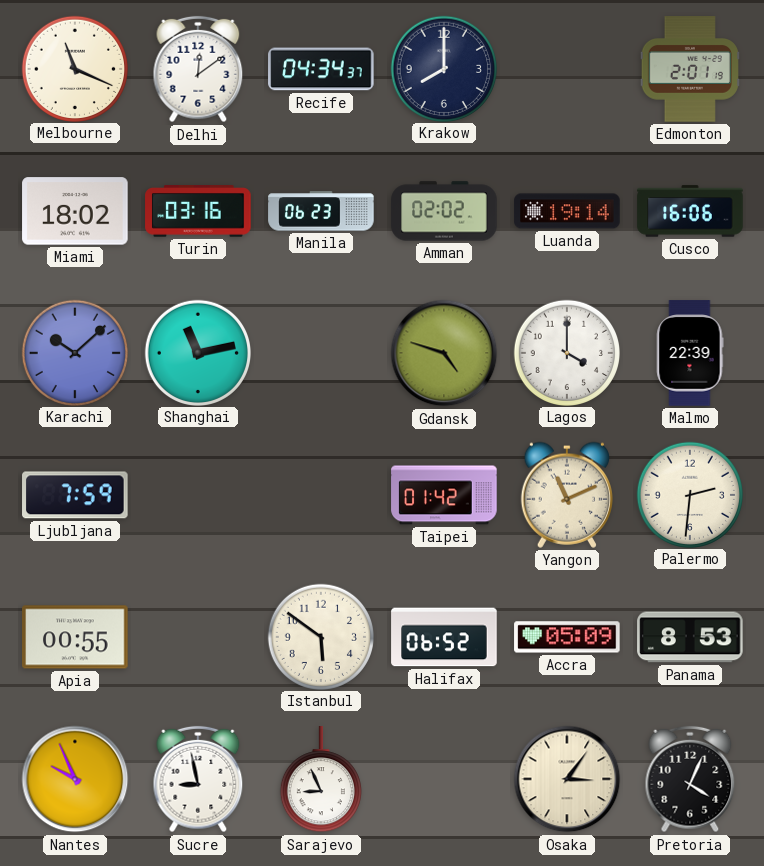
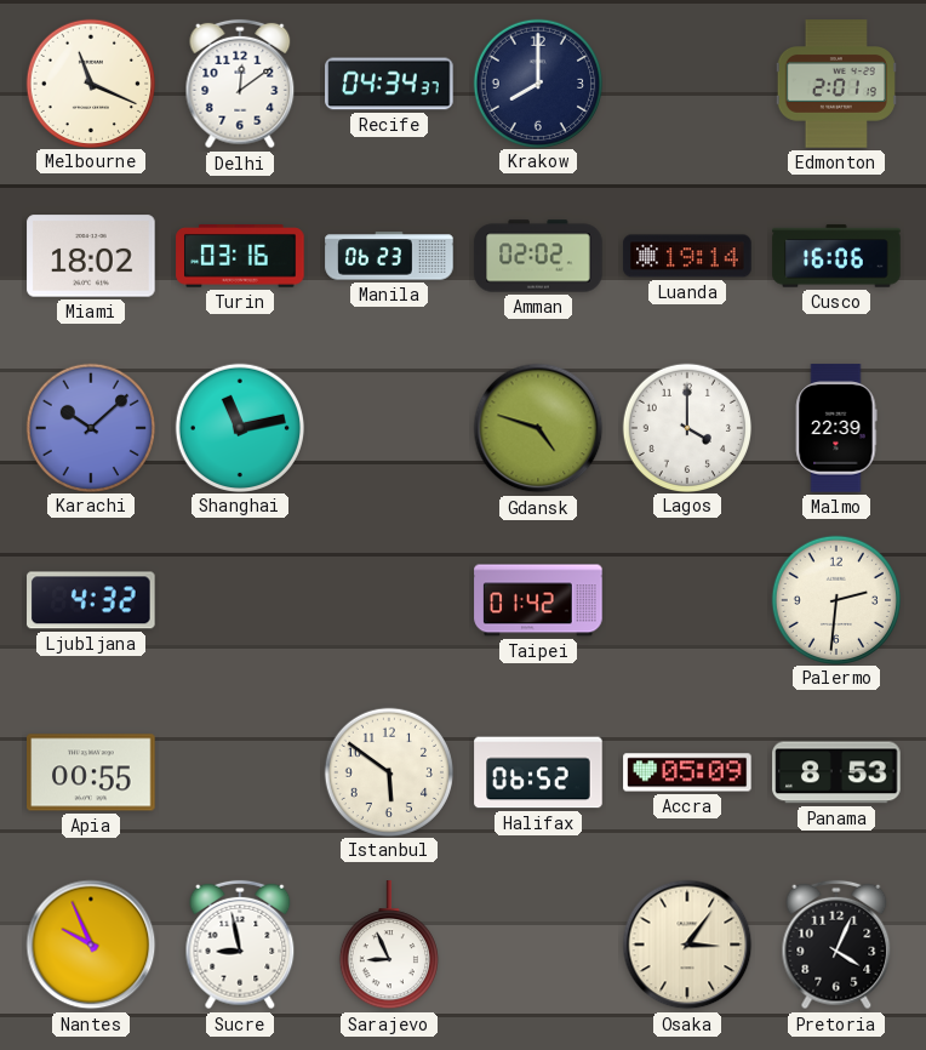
Ljubljana: 7:59 -> 4:32 (91, 600)
Yangon: 11:11 -> none (567, 495)
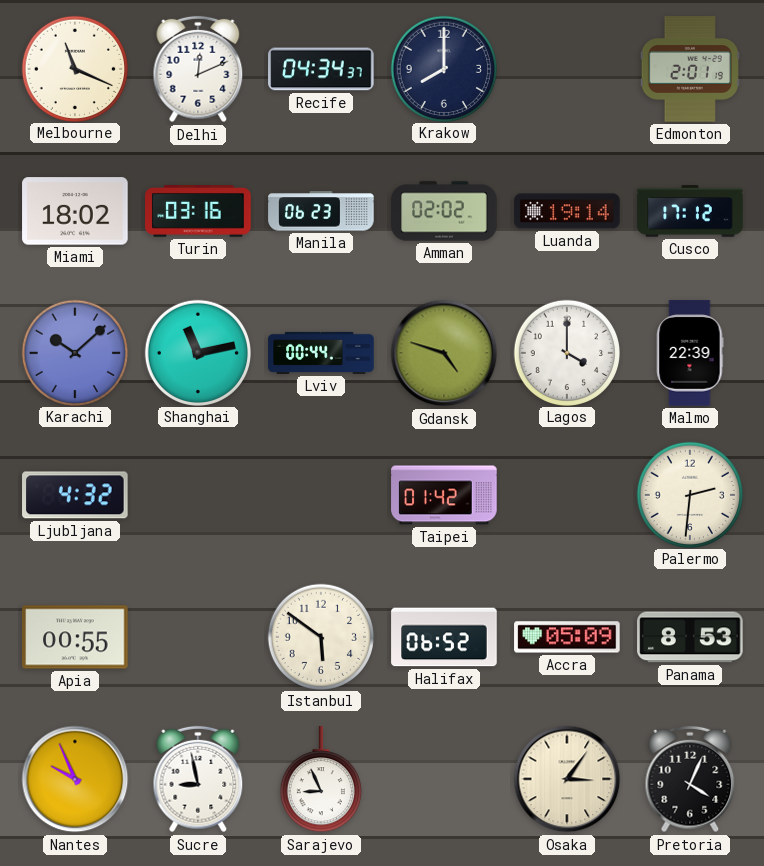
Delhi: 12:09 -> 12:11 (198, 69)
Cusco: 16:06 -> 17:12 (690, 211)
Lviv: none -> 00:44 (321, 353)
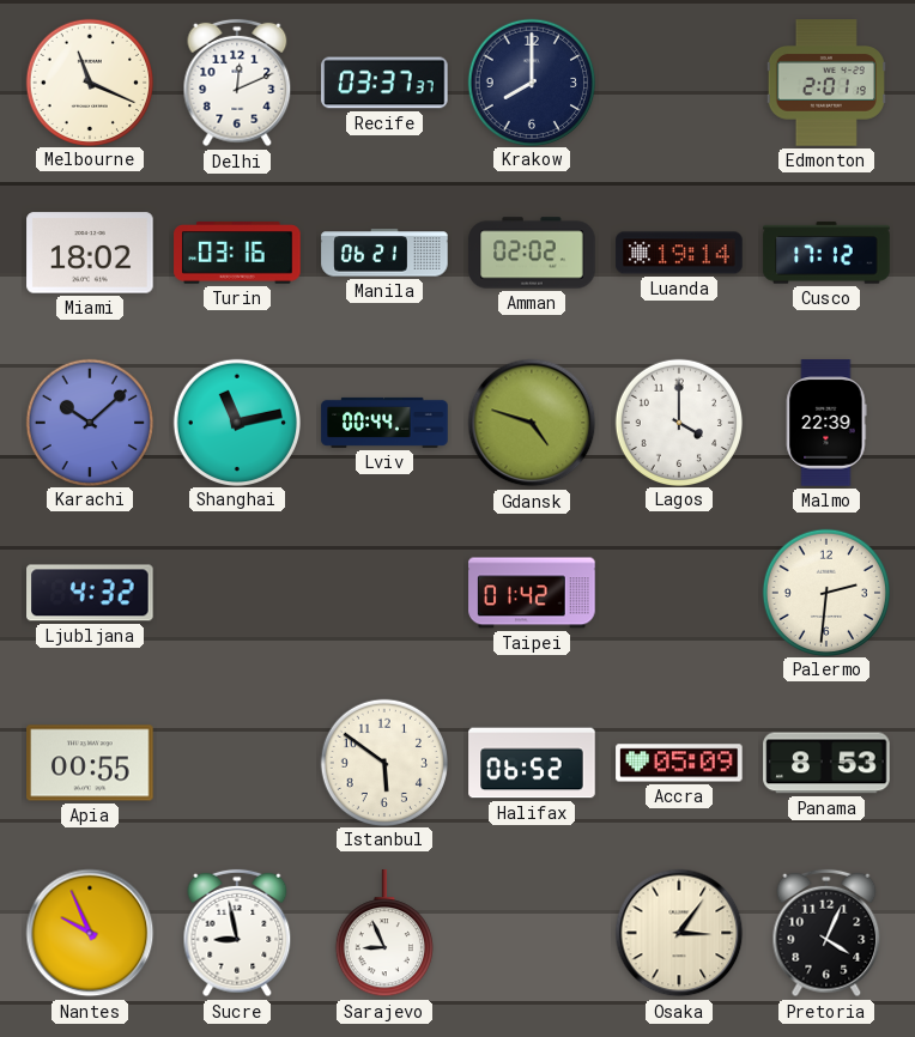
Recife: 04:34 -> 03:37 (384, 83)
Manila: 06:23 -> 06:21 (384, 253)
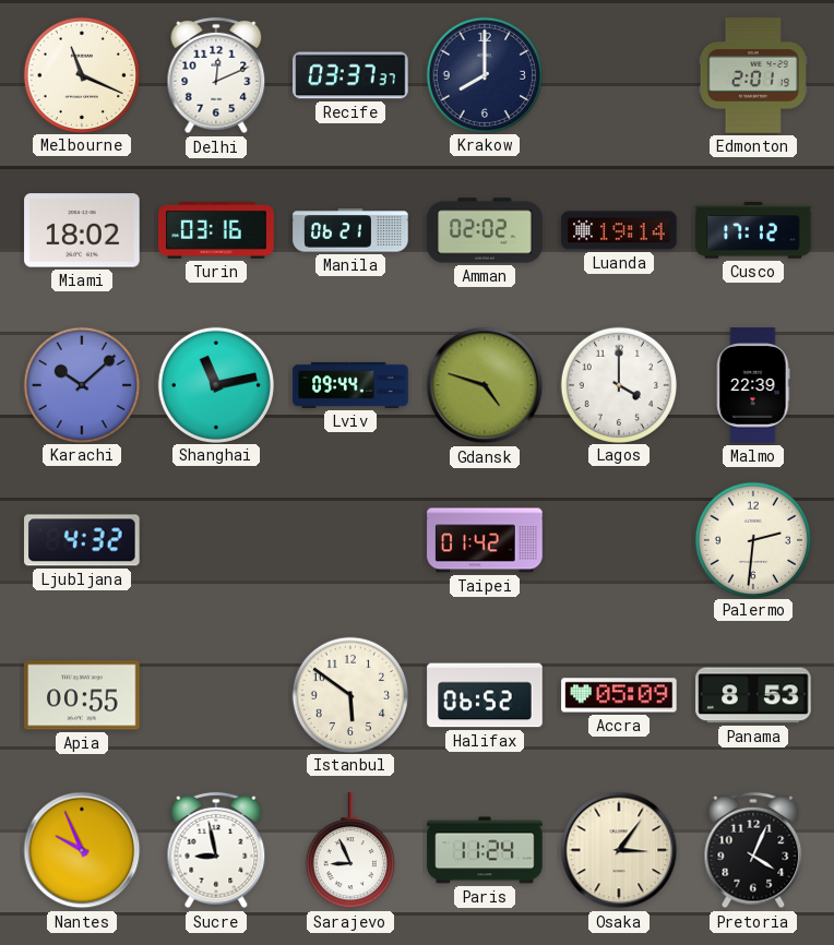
Lviv: 00:44 -> 09:44 (350, 385)
Paris: none -> 11:24 (485, 850)
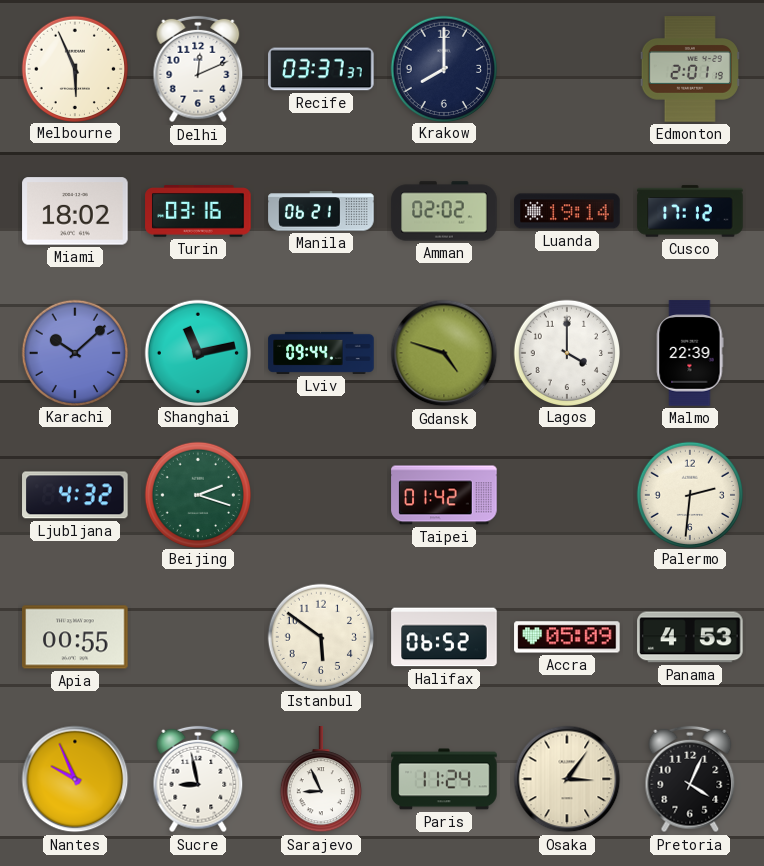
Melbourne: 11:19 -> 5:56 (74, 68)
Beijing: none -> 2:18 (197, 494)
Panama: 8:53 -> 4:53 (690, 637)
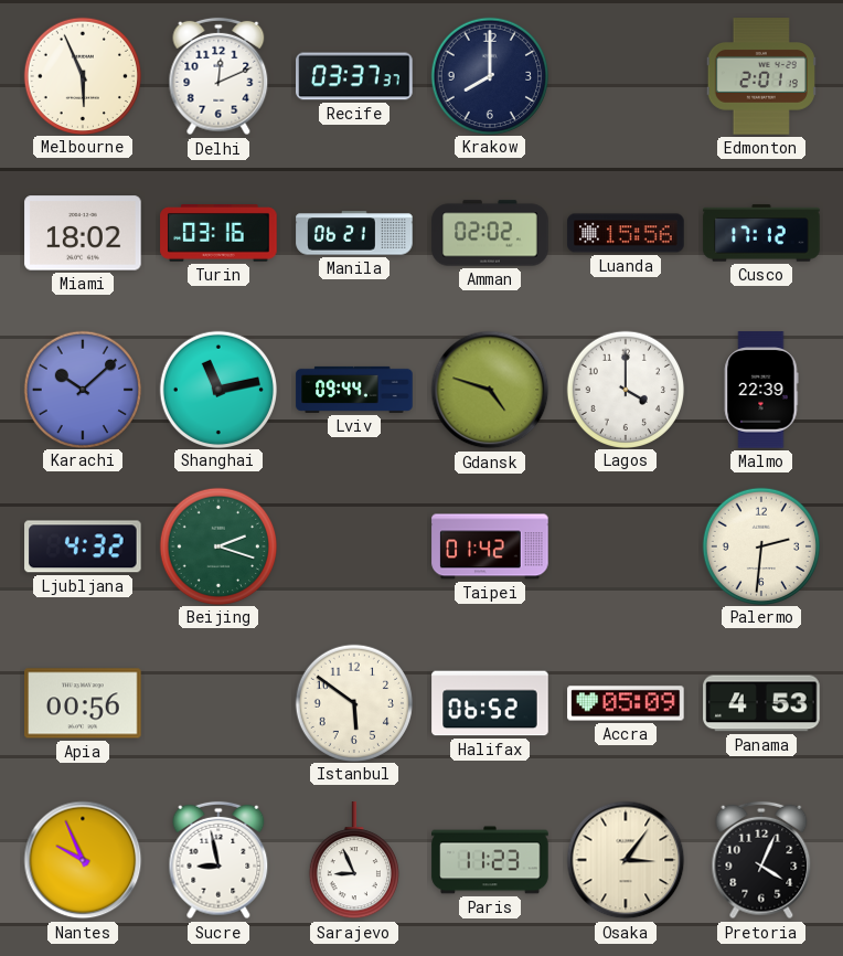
Luanda: 19:14 -> 15:56 (626, 233)
Apia: 00:55 -> 00:56 (83, 703)
Paris: 11:24 -> 11:23 (490, 860)
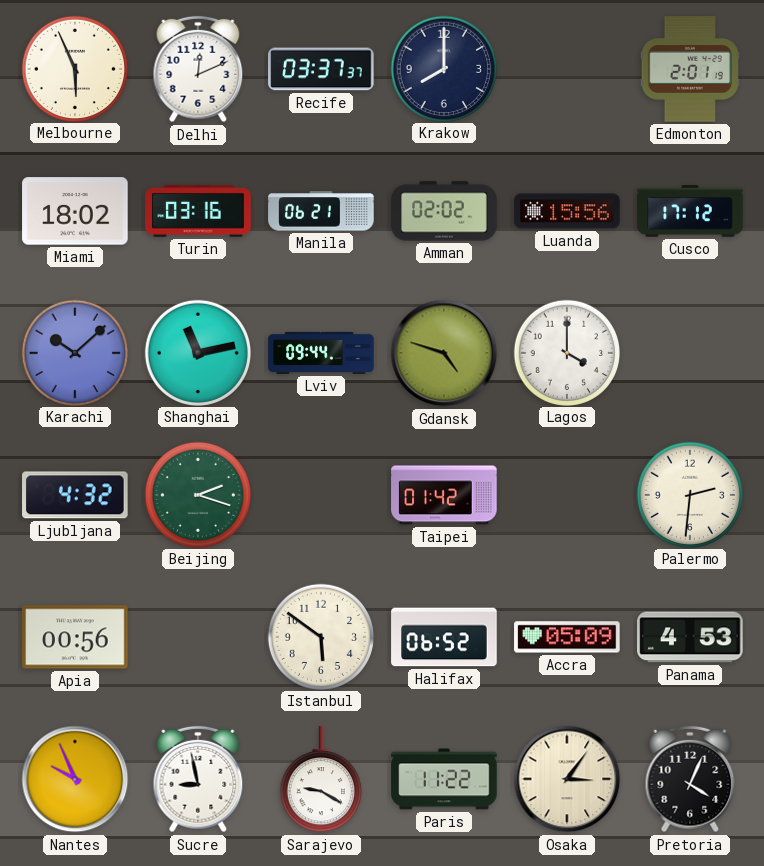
Malmo: 22:39 -> none (761, 390)
Sarajevo: 8:56 -> 9:20 (321, 780)
Paris: 11:23 -> 11:22 (444, 779)
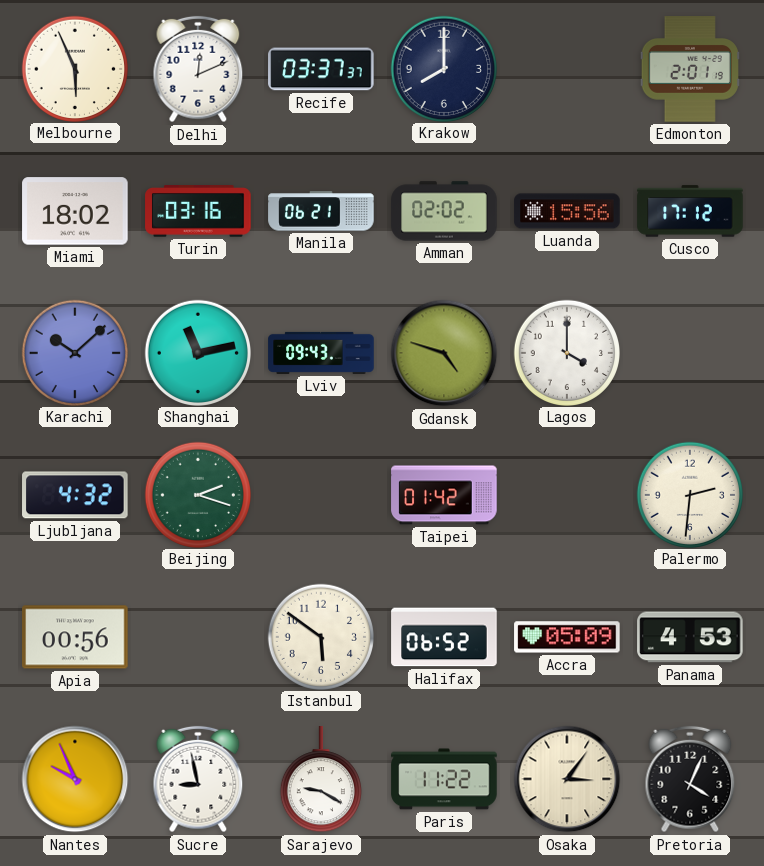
Lviv: 09:44 -> 09:43 (321, 353)
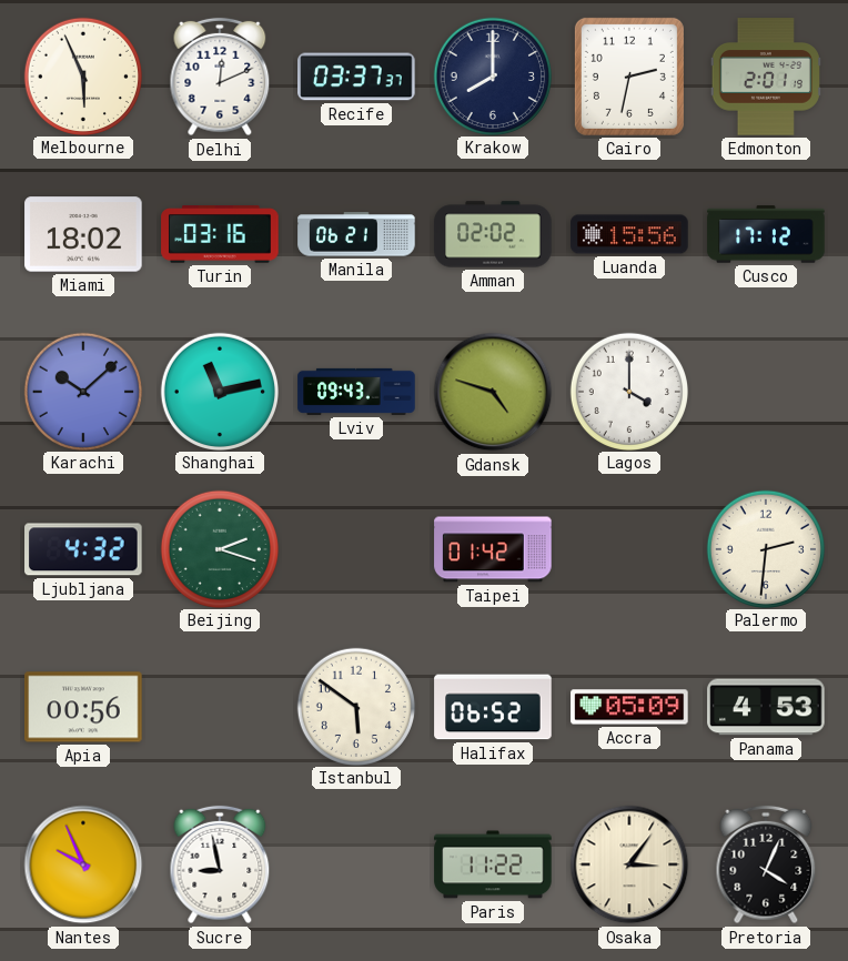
Cairo: none -> 2:32 (629, 77)
Sarajevo: 9:20 -> none (321, 780)
